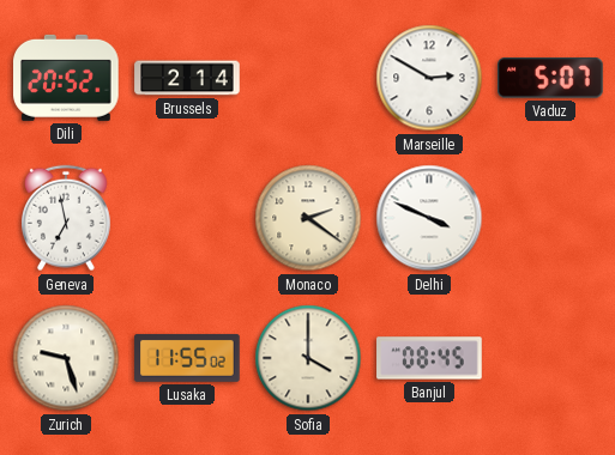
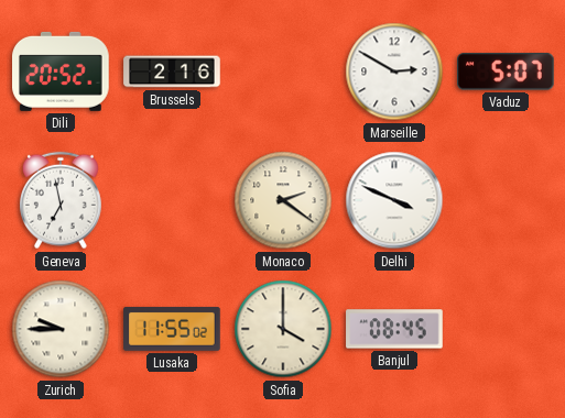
Brussels: 2:14 -> 2:16 (172, 71)
Zurich: 9:27 -> 9:45 (61, 329)
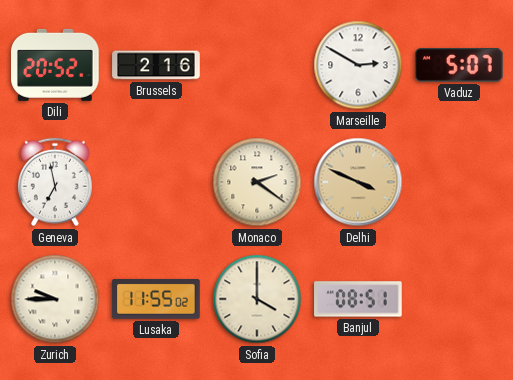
Delhi dial: white -> champagne (358, 182)
Banjul: 08:45 -> 08:51 (358, 299)
